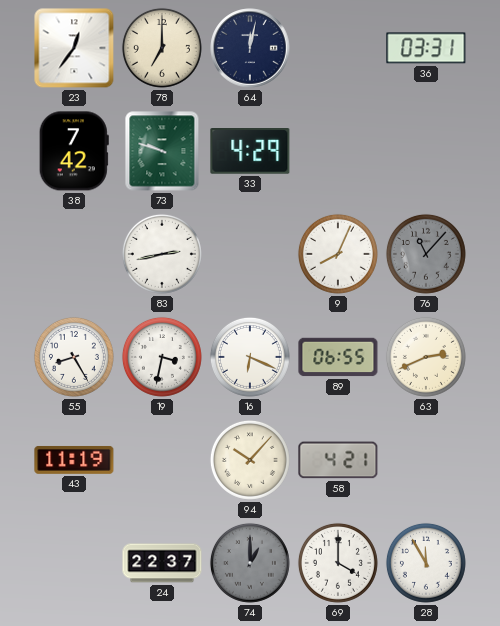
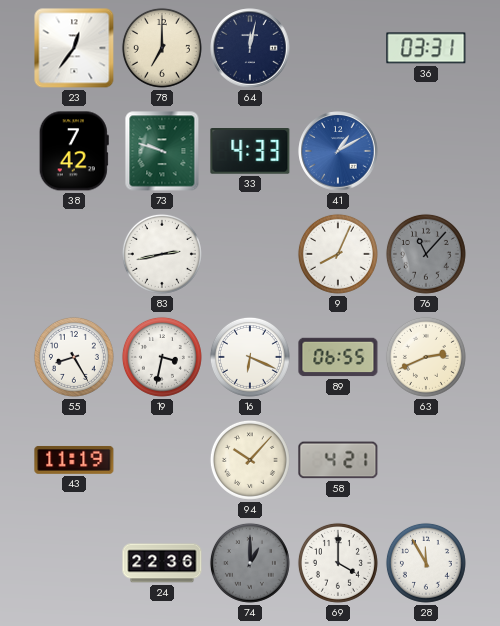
33: 4:29 -> 4:33 (250, 152)
41: none -> 1:10 (338, 151)
24: 22:37 -> 22:36 (162, 563)
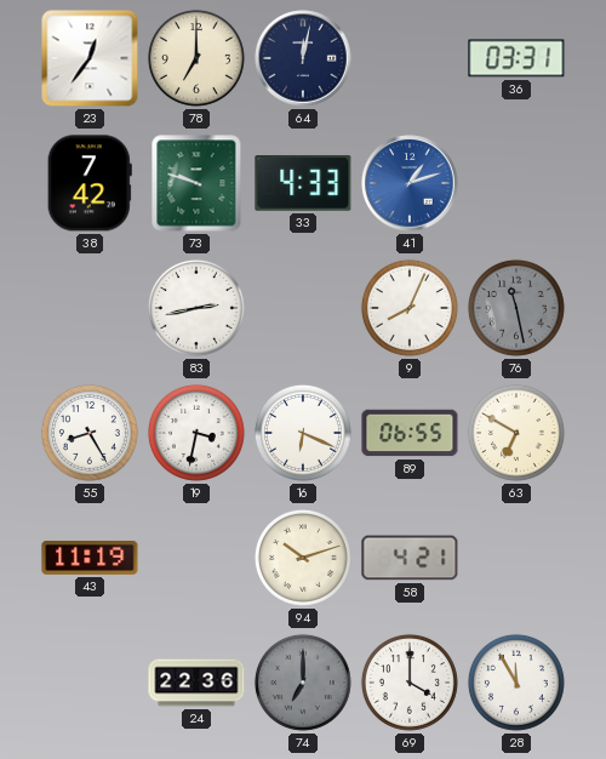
41: 1:10 -> 1:12 (410, 183)
76: 11:07 -> 11:28 (516, 308)
63: 2:41 -> 6:50 (516, 433)
94: 10:07 -> 10:12 (303, 558)
74: 1:00 -> 7:00 (303, 683)
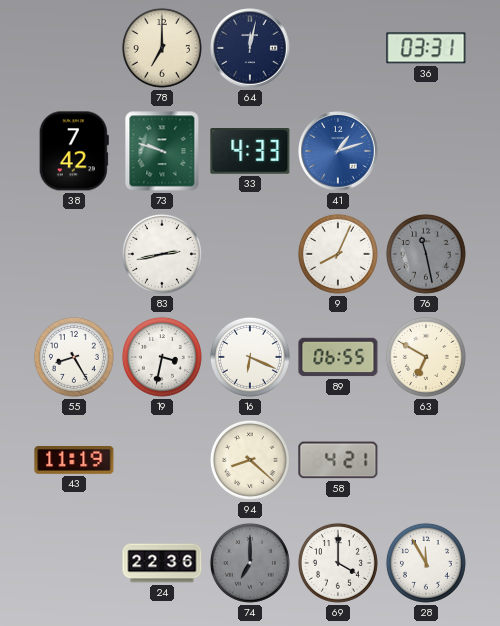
23: 12:36 -> none (90, 58)
94: 10:12 -> 8:22 (250, 460)
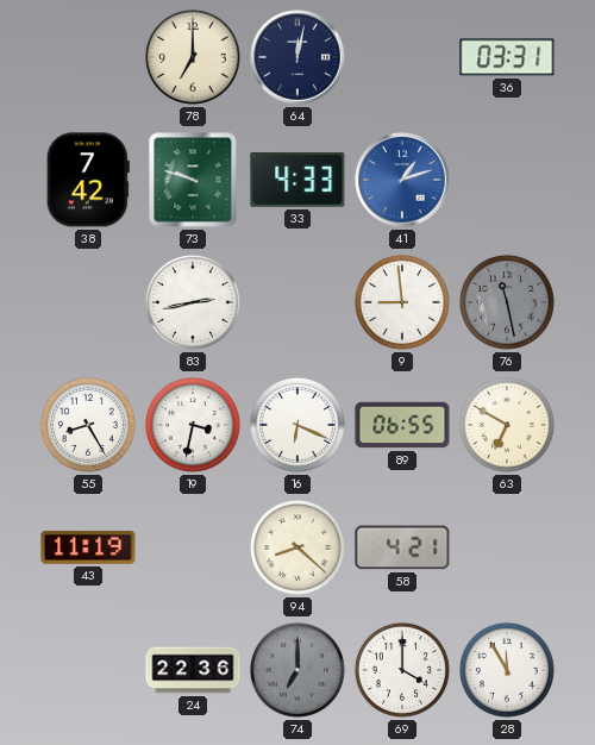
9: 8:04 -> 8:59 (402, 302)
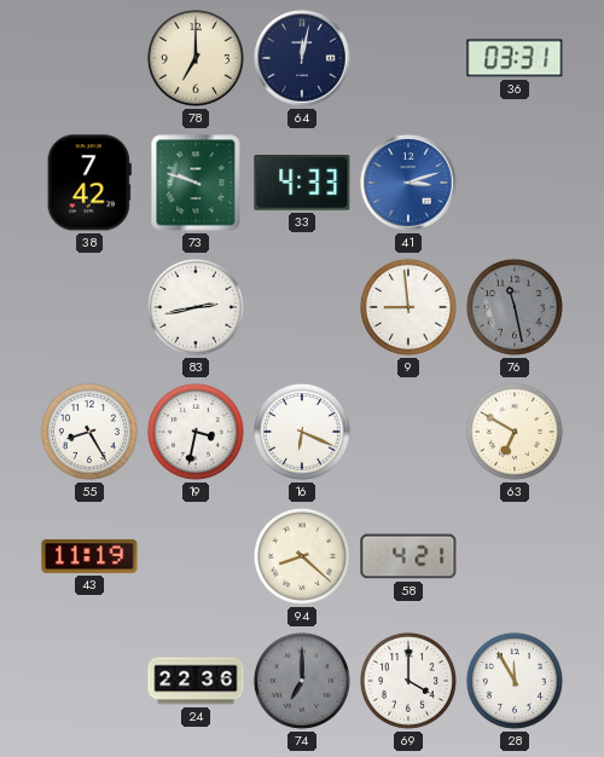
41: 1:12 -> 3:12 (408, 183)
89: 06:55 -> none (402, 425)
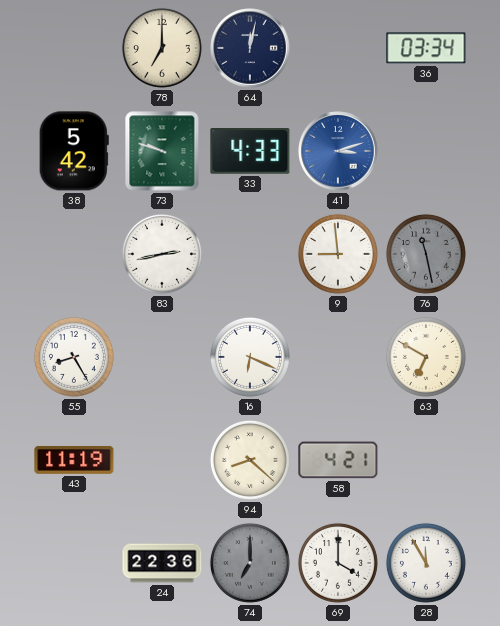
36: 03:31 -> 03:34 (426, 48)
38: 7:42 -> 5:42 (74, 151)
19: 3:32 -> none (196, 432)
